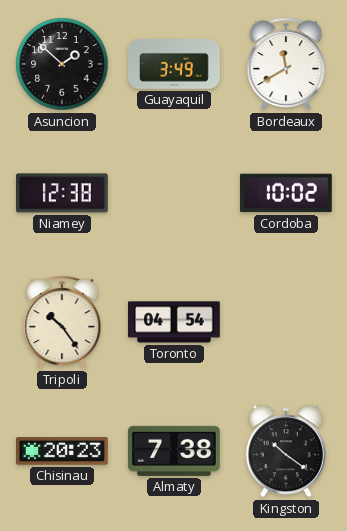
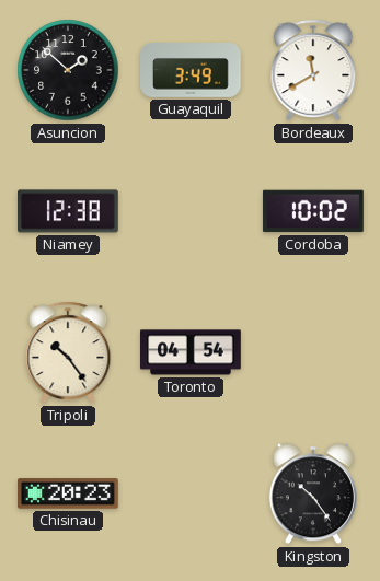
Almaty: 7:38 -> none (175, 451)
Kingston: 10:21 -> 10:24 (313, 493)
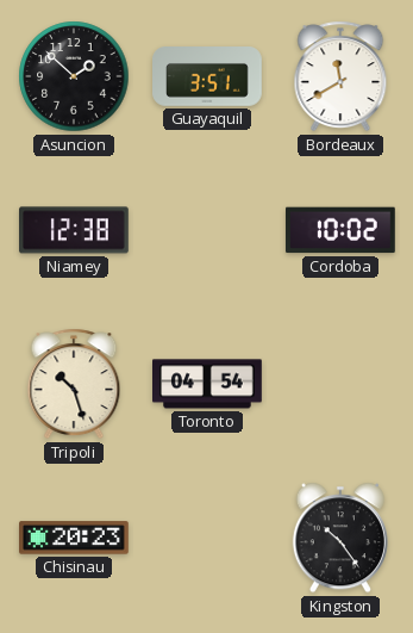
Guayaquil: 3:49 -> 3:51 (208, 76)
Tripoli: 10:24 -> 10:27 (74, 384)
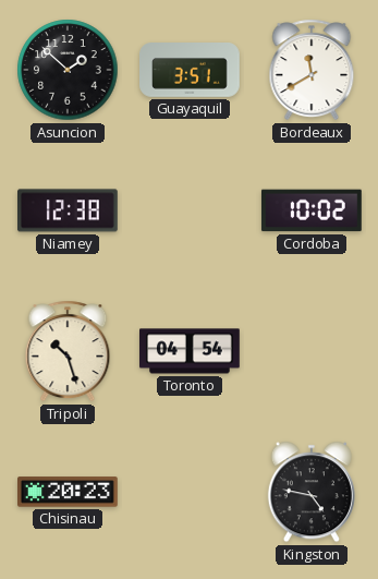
Kingston: 10:24 -> 4:47 (312, 492)
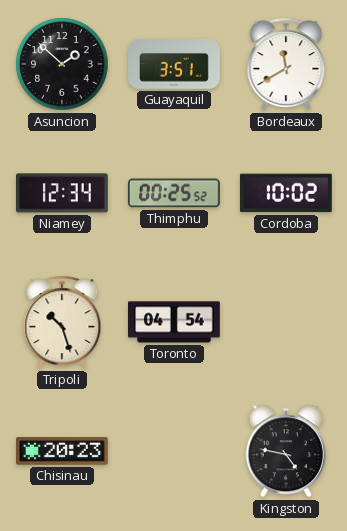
Niamey: 12:38 -> 12:34 (63, 193)
Thimphu: none -> 00:25 (174, 193)
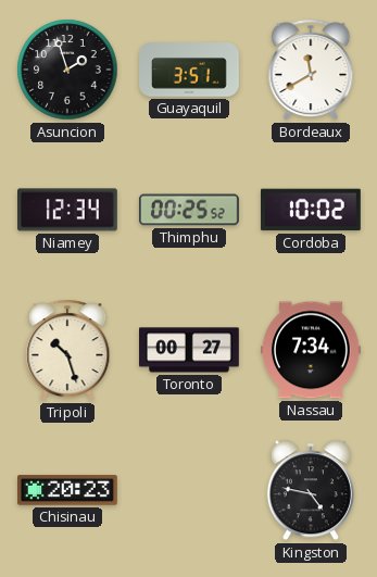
Asuncion: 1:52 -> 1:57 (67, 70)
Toronto: 04:54 -> 00:27 (190, 350)
Nassau: none -> 7:34 (312, 350)
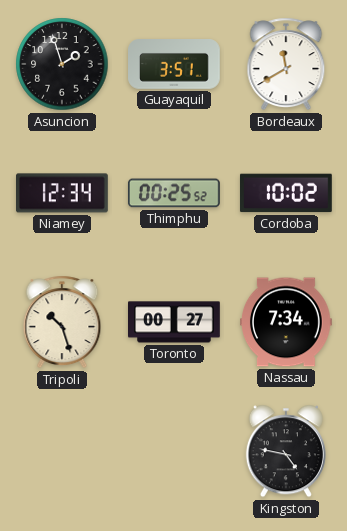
Chisinau: 20:23 -> none (68, 490)
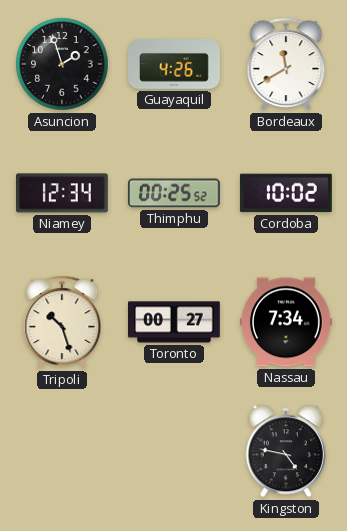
Guayaquil: 3:51 -> 4:26 (175, 64)
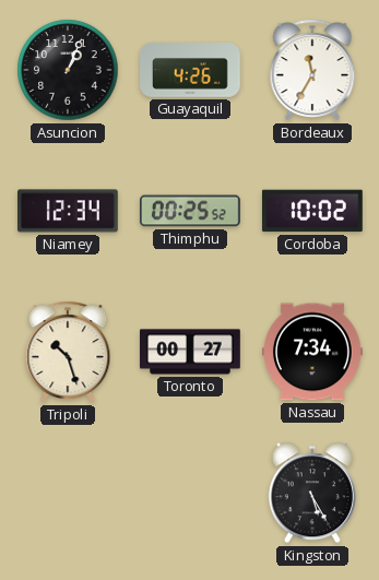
Asuncion: 1:57 -> 1:04 (68, 70)
Bordeaux: 11:40 -> 11:35 (312, 70)
Kingston: 4:47 -> 5:25 (312, 493)
